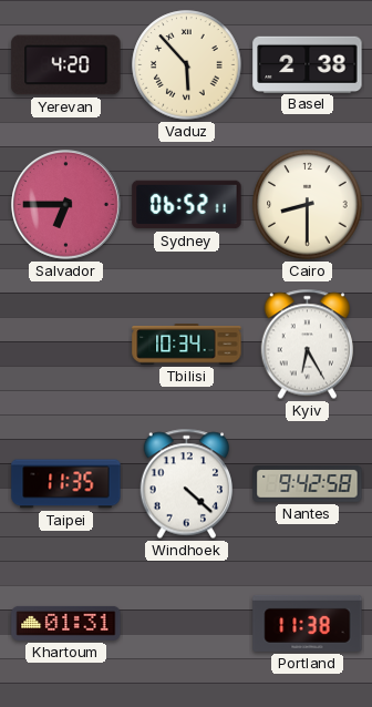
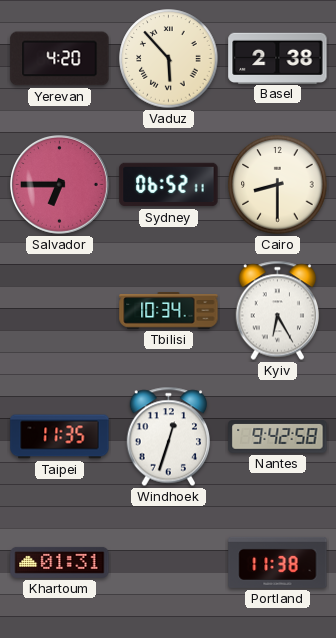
Windhoek: 4:22 -> 12:33 (168, 437)
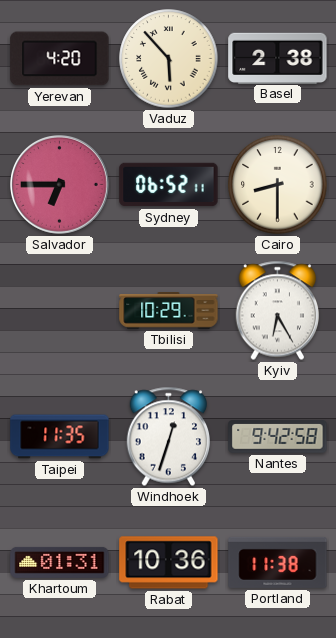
Tbilisi: 10:34 -> 10:29 (169, 311)
Rabat: none -> 10:36 (169, 563)
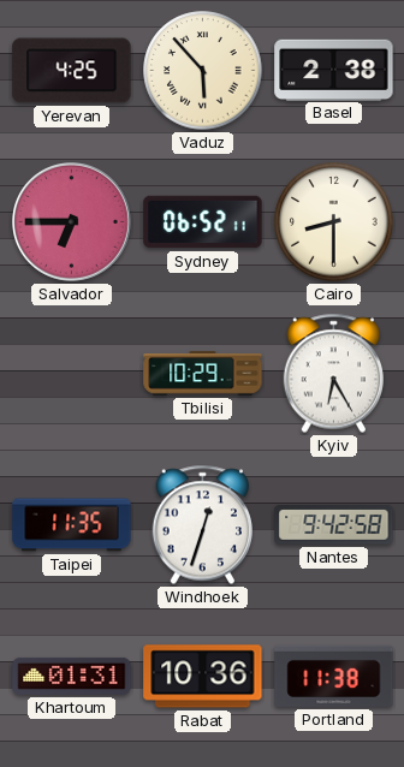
Yerevan: 4:20 -> 4:25 (72, 71)
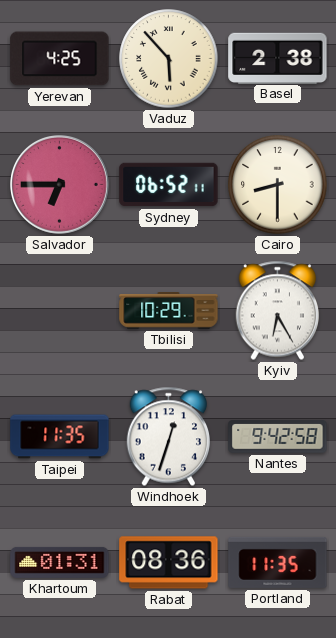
Rabat: 10:36 -> 08:36 (169, 563)
Portland: 11:38 -> 11:35 (278, 562)
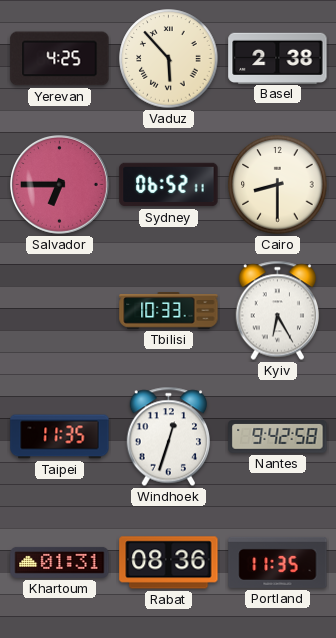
Tbilisi: 10:29 -> 10:33 (169, 311)
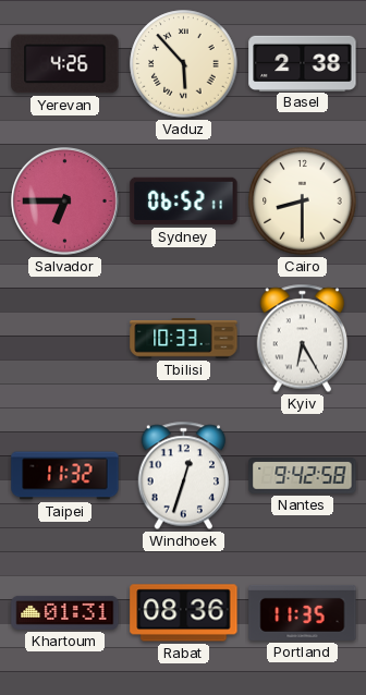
Yerevan: 4:25 -> 4:26 (65, 64)
Taipei: 11:35 -> 11:32 (65, 476)
